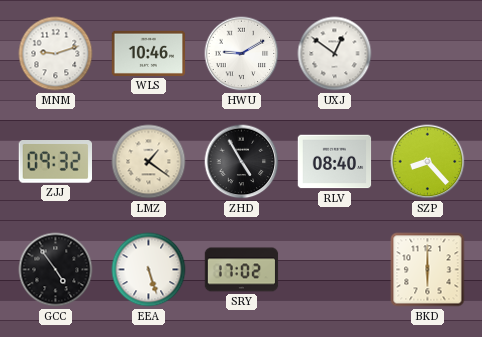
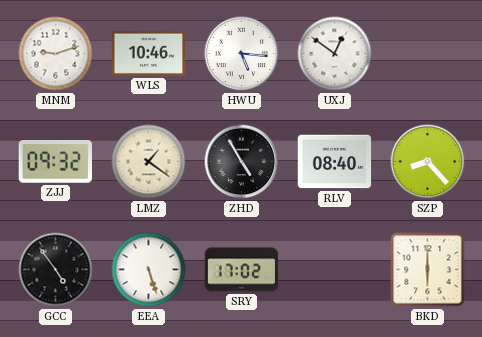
HWU: 9:10 -> 5:16 (242, 54)
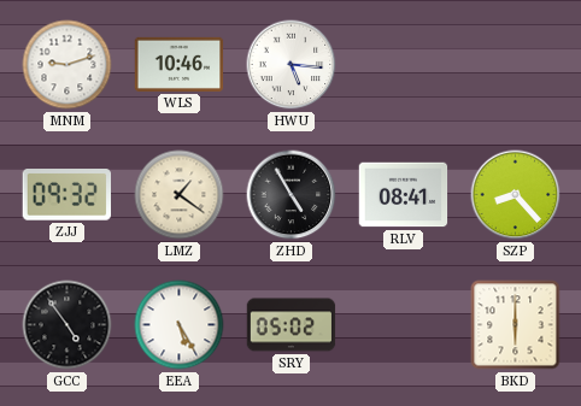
UXJ: 12:51 -> none (335, 54)
RLV: 08:40 -> 08:41 (404, 195)
EEA: 5:27 -> 5:25 (180, 325)
SRY: 17:02 -> 05:02 (292, 325)
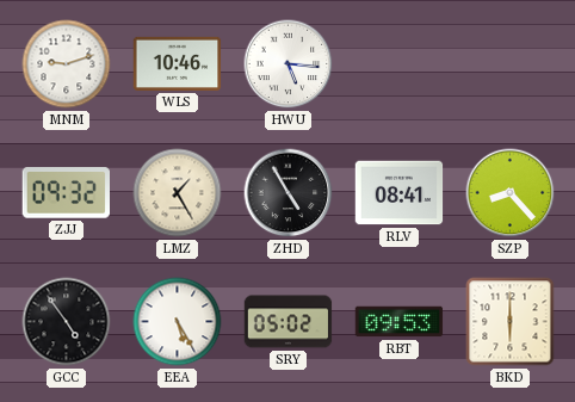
LMZ: 1:21 -> 1:25 (178, 193)
RBT: none -> 09:53 (400, 322)
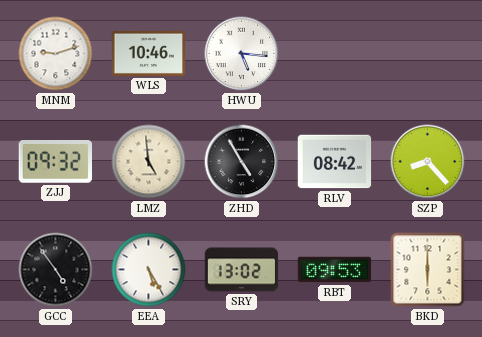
LMZ: 1:25 -> 4:59 (149, 162)
RLV: 08:41 -> 08:42 (335, 162)
SRY: 05:02 -> 13:02 (242, 270)
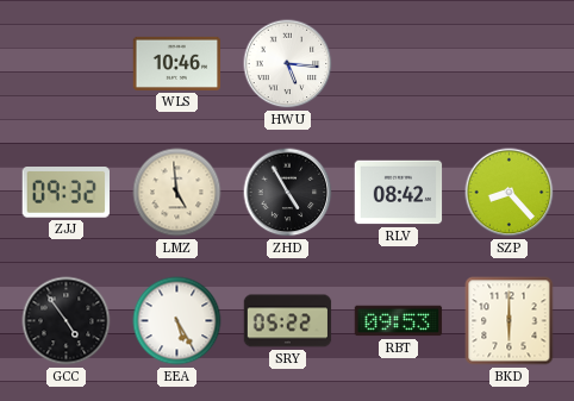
MNM: 9:12 -> none (56, 54)
SRY: 13:02 -> 05:22 (288, 321)
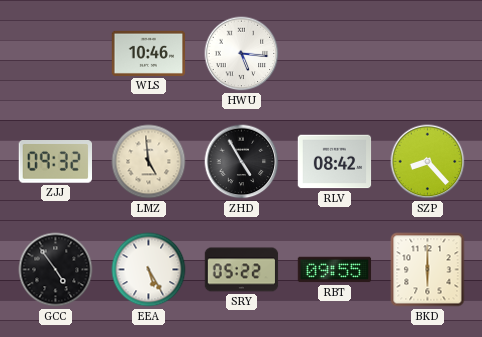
RBT: 09:53 -> 09:55 (335, 270)
